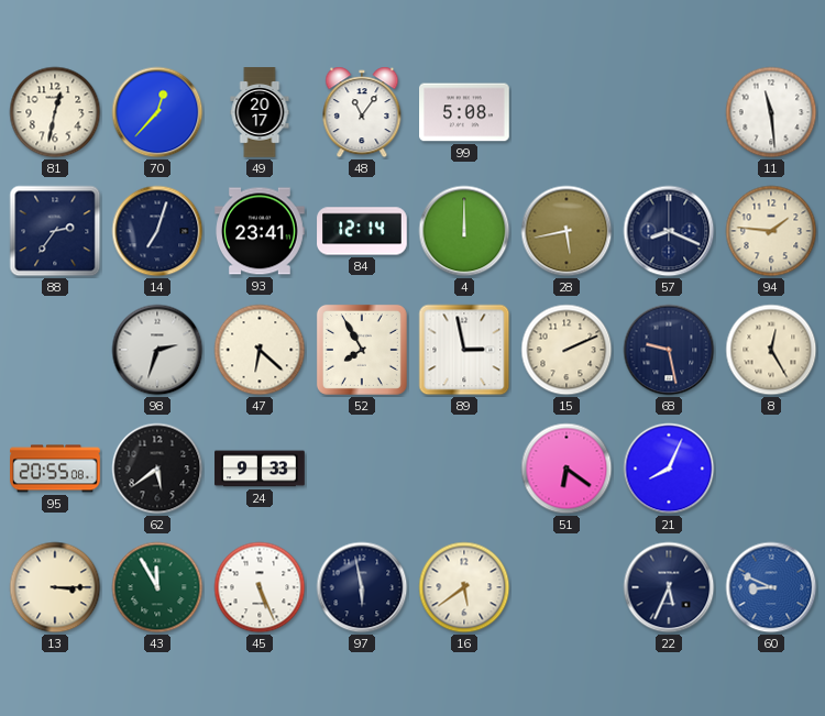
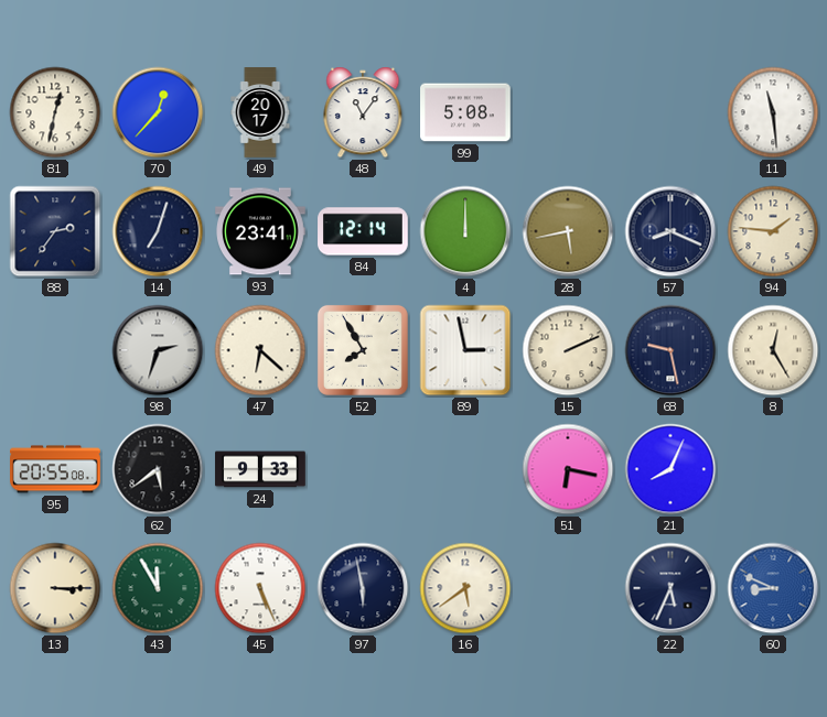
51: 6:21 -> 6:17 (568, 469)
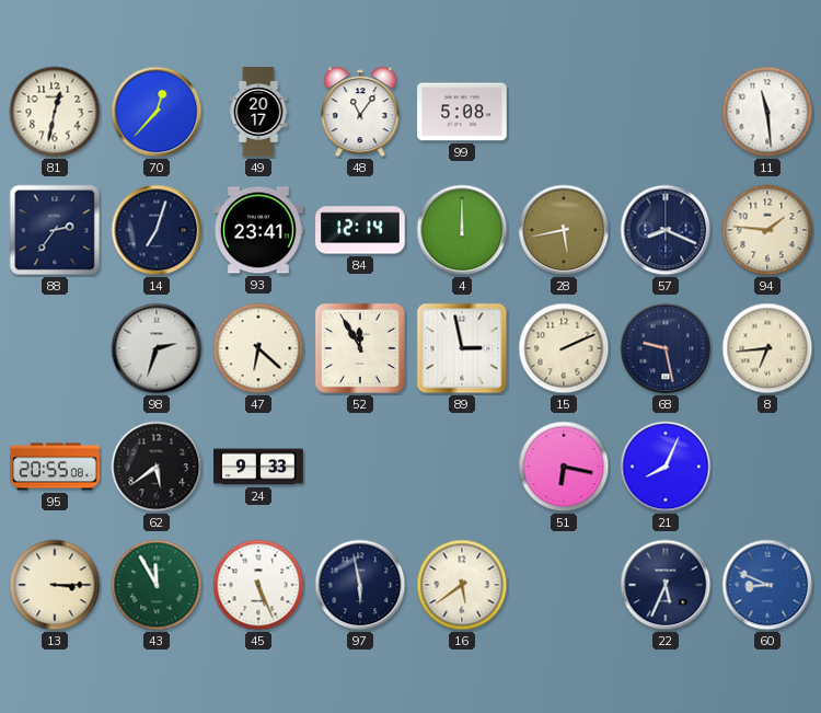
52: 7:55 -> 11:55 (360, 348)
8: 12:25 -> 6:44 (767, 348)
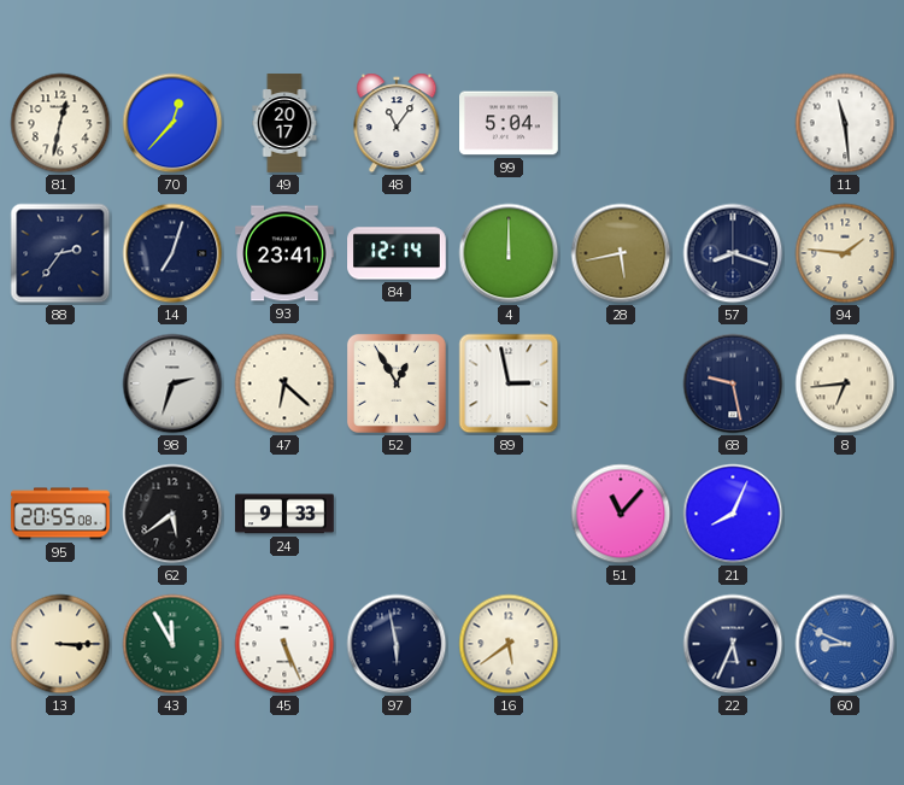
99: 5:08 -> 5:04 (509, 123)
57: 8:19 -> 8:18 (733, 253)
52: 11:55 -> 12:55 (397, 383)
15: 2:11 -> none (564, 348)
51: 6:17 -> 11:07 (621, 514)
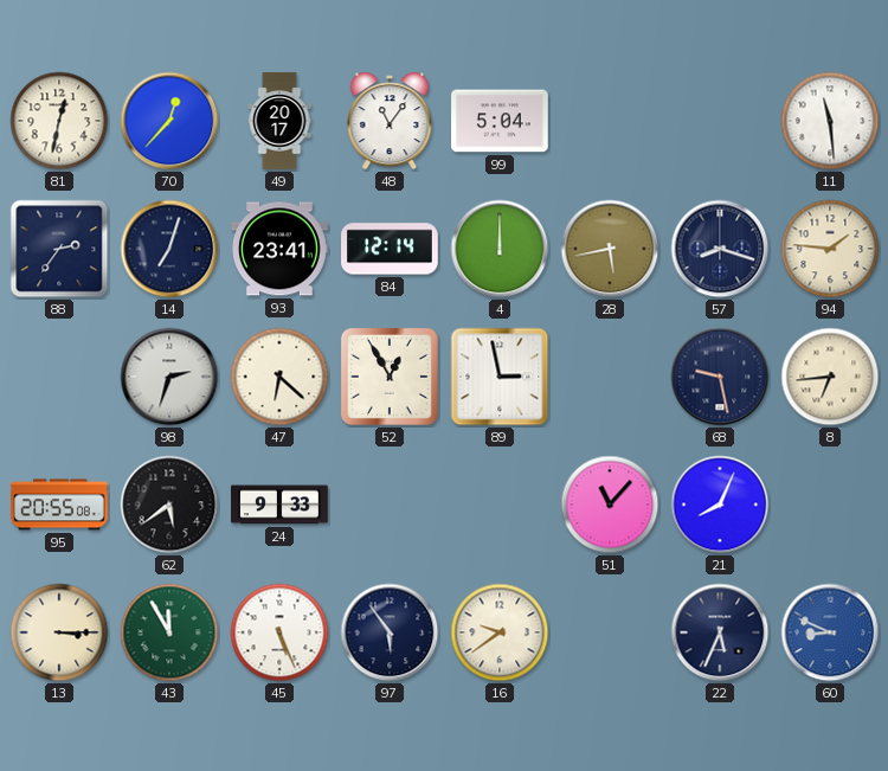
97: 5:58 -> 5:54 (390, 632)
16: 5:39 -> 9:39 (500, 632)
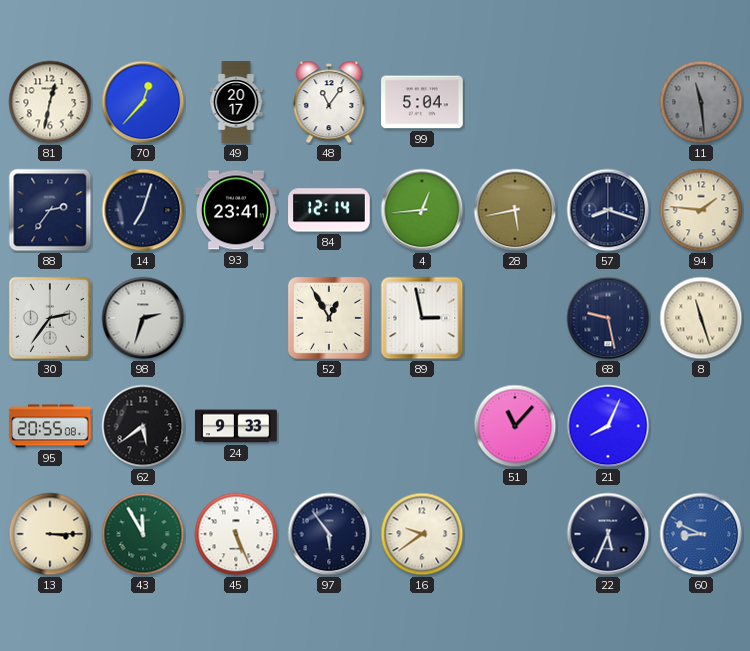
11 dial: white -> grey (701, 102)
4: 12:00 -> 12:44 (422, 210)
30: none -> 2:36 (50, 318)
47: 6:22 -> none (279, 377)
8: 6:44 -> 11:27 (701, 318)
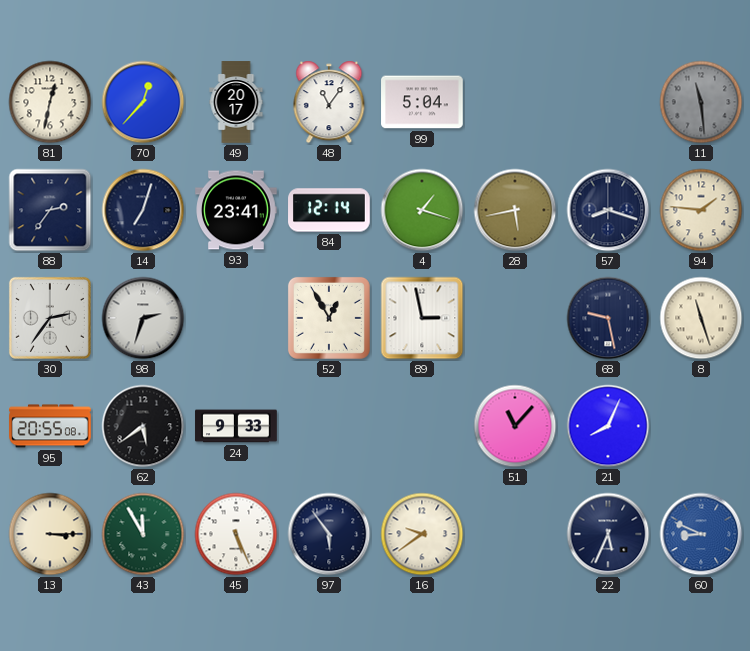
4: 12:44 -> 1:18 (422, 210)
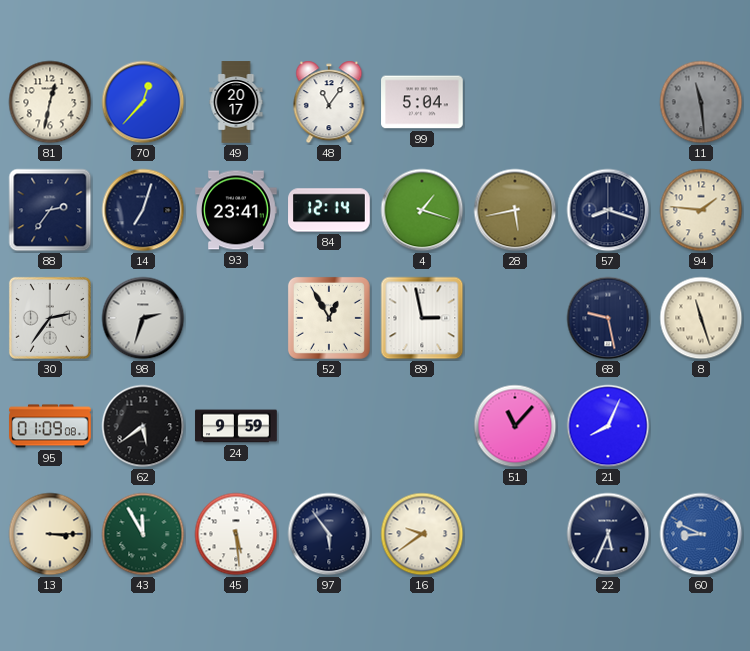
95: 20:55 -> 01:09 (50, 426)
24: 9:33 -> 9:59 (236, 426)
45: 5:26 -> 5:29 (236, 534)
